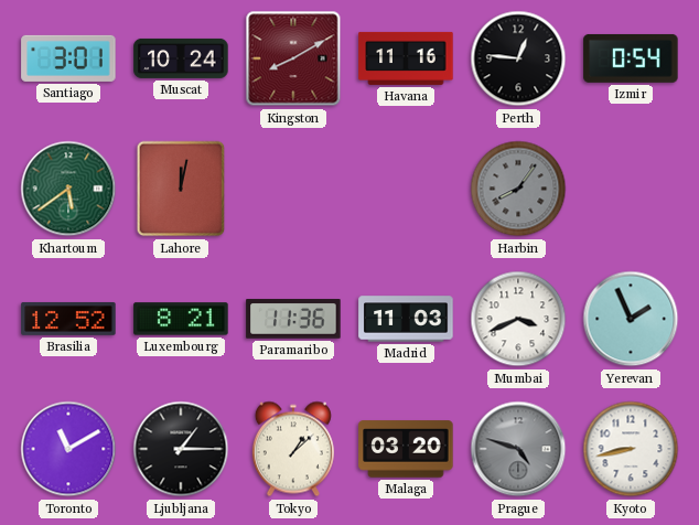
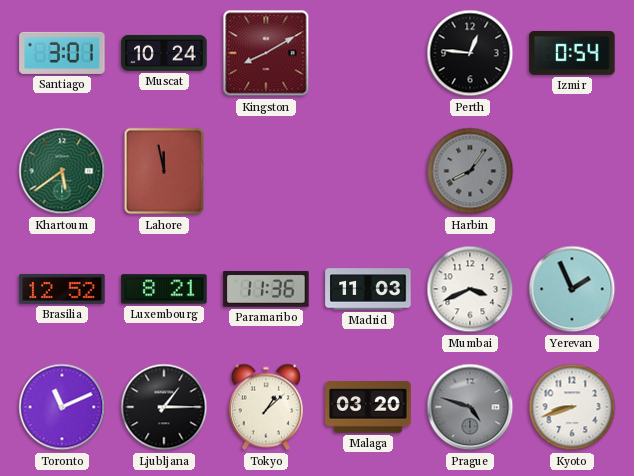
Havana: 11:16 -> none (406, 58)
Lahore: 12:02 -> 11:58 (164, 171)
Toronto: 11:10 -> 11:11 (62, 407)
Kyoto: 8:43 -> 8:42 (572, 407)
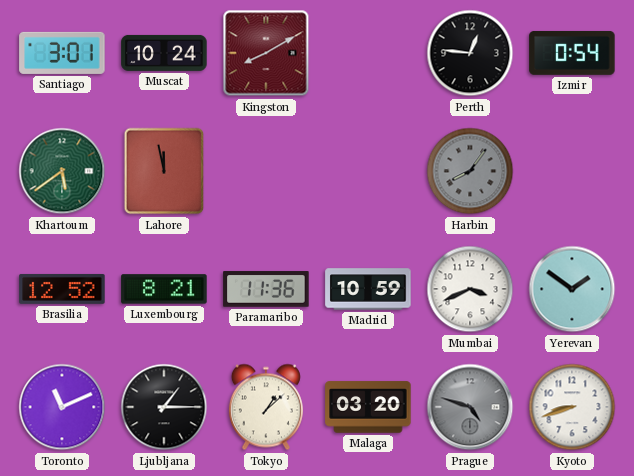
Madrid: 11:03 -> 10:59 (368, 289)
Yerevan: 1:56 -> 1:51 (572, 289)
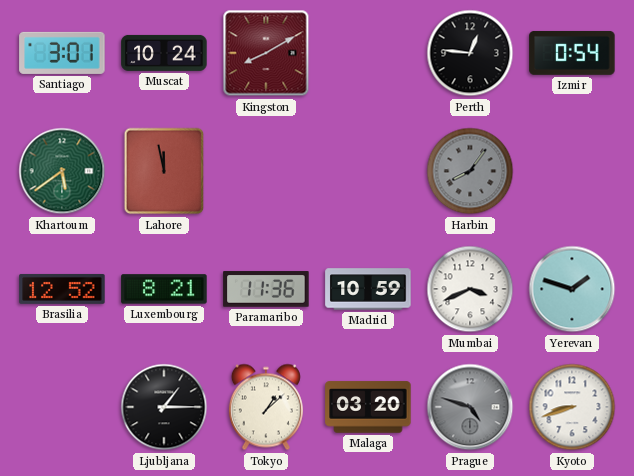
Yerevan: 1:51 -> 1:48 (572, 289)
Toronto: 11:11 -> none (62, 407)
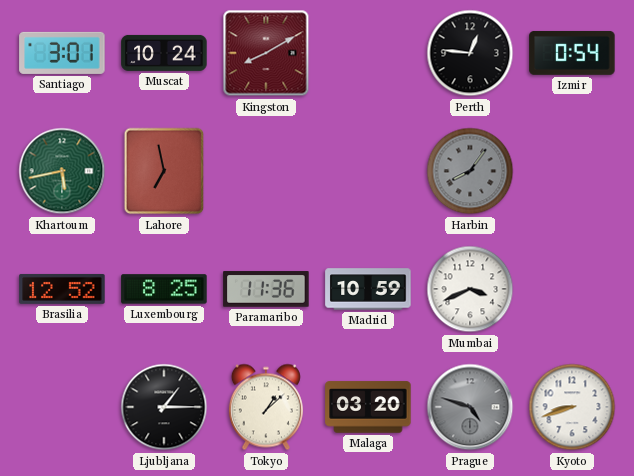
Khartoum: 5:39 -> 5:43 (62, 171)
Lahore: 11:58 -> 6:58 (164, 171)
Luxembourg: 8:21 -> 8:25 (164, 289)
Yerevan: 1:48 -> none (572, 289)
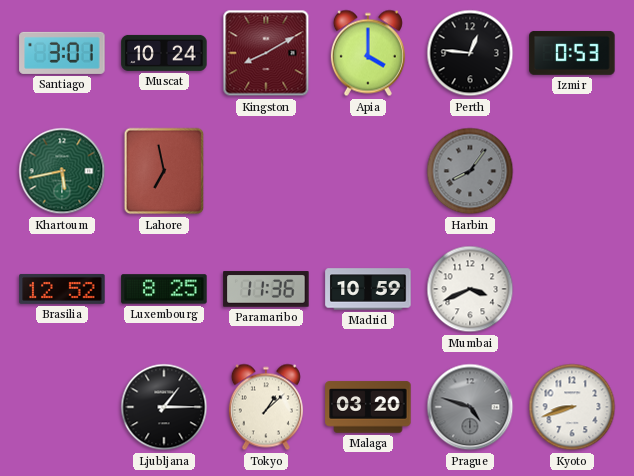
Apia: none -> 4:00 (368, 53)
Izmir: 0:54 -> 0:53 (572, 53)
